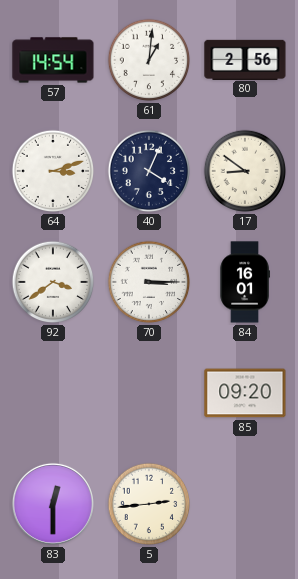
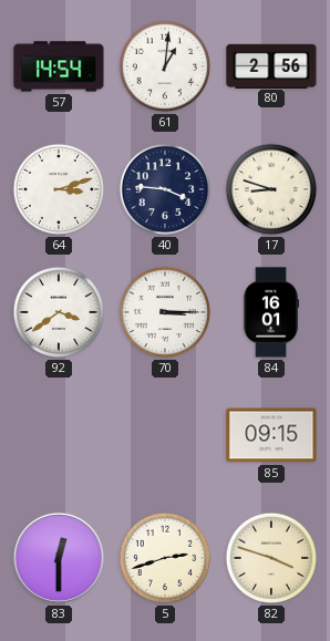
40: 4:04 -> 3:46 (165, 189)
17: 8:51 -> 8:48 (271, 189)
85: 09:20 -> 09:15 (271, 435)
5: 2:44 -> 2:42 (165, 558)
82: none -> 3:48 (271, 558)
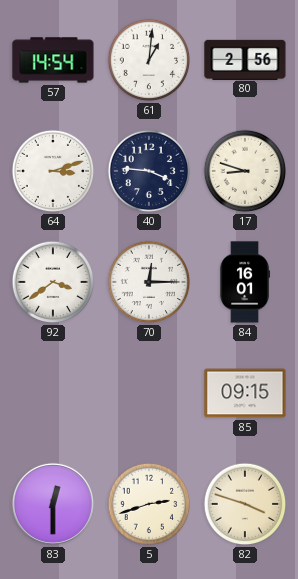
70: 3:15 -> 12:15 (149, 282)
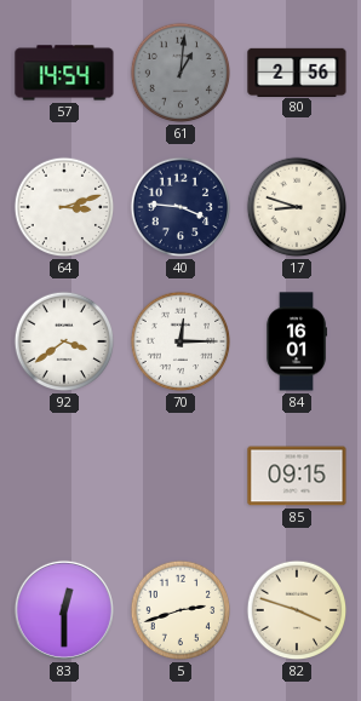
61 dial: white -> grey (180, 73)
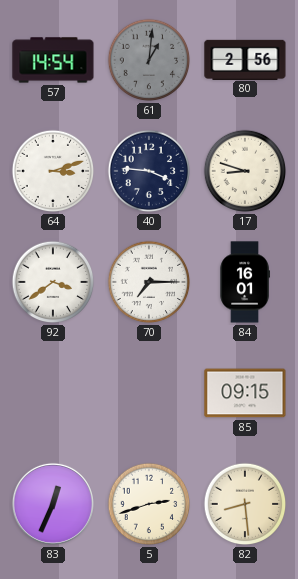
70: 12:15 -> 7:15 (149, 282)
83: 12:30 -> 12:34 (53, 504)
82: 3:48 -> 8:29 (245, 504)
